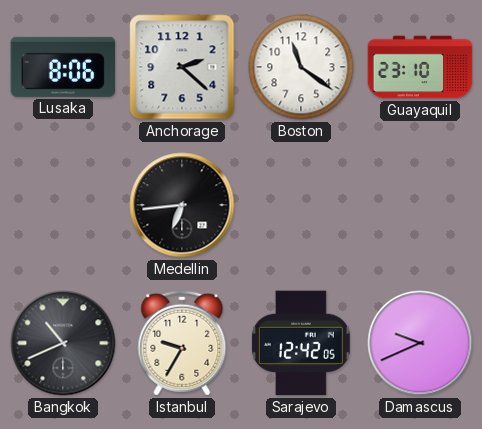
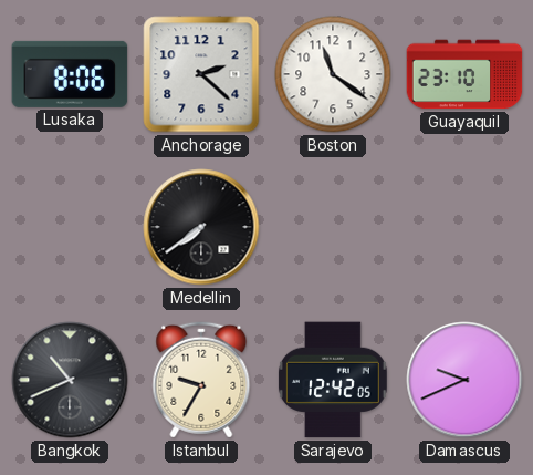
Medellin: 6:44 -> 7:39 (201, 227)
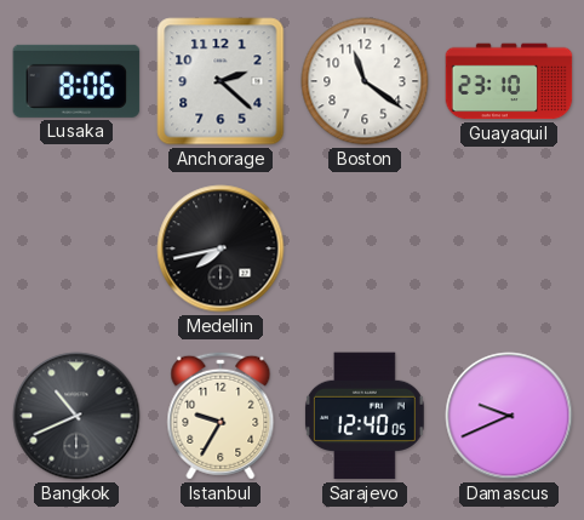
Medellin: 7:39 -> 7:43 (221, 248)
Sarajevo: 12:42 -> 12:40 (365, 416)
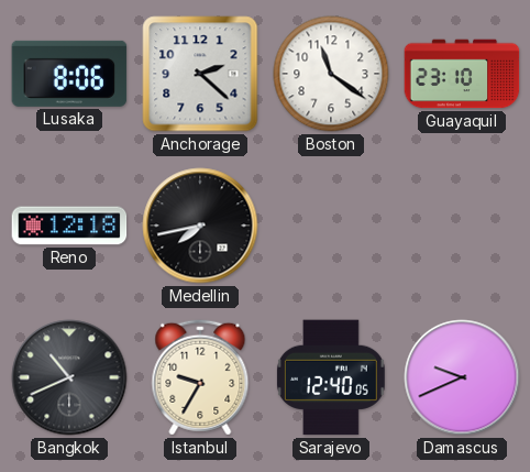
Reno: none -> 12:18 (69, 226)
